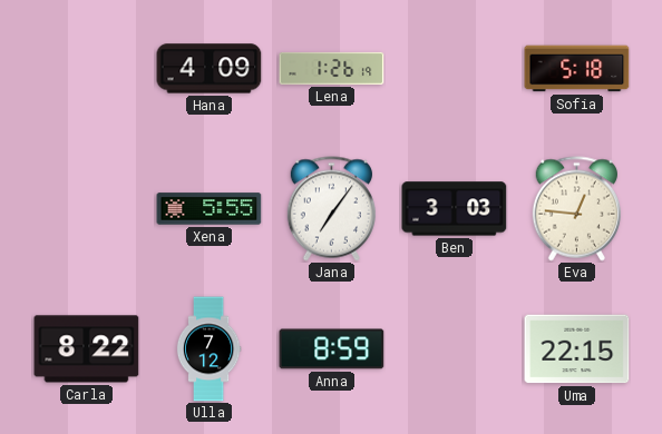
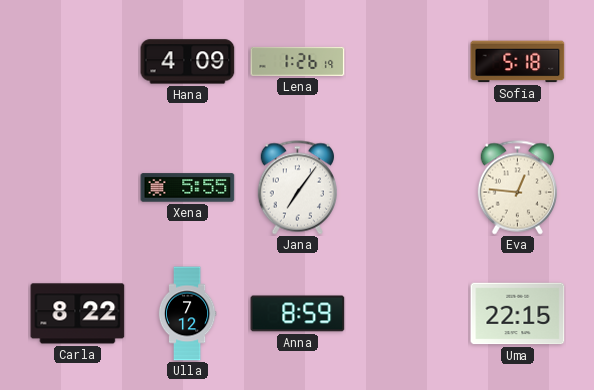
Ben: 3:03 -> none (455, 209)
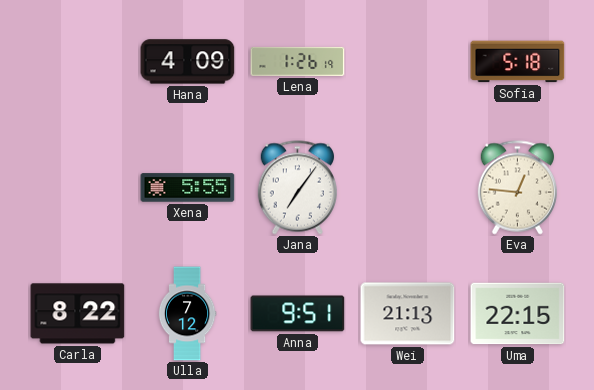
Anna: 8:59 -> 9:51 (298, 314)
Wei: none -> 21:13 (408, 314)
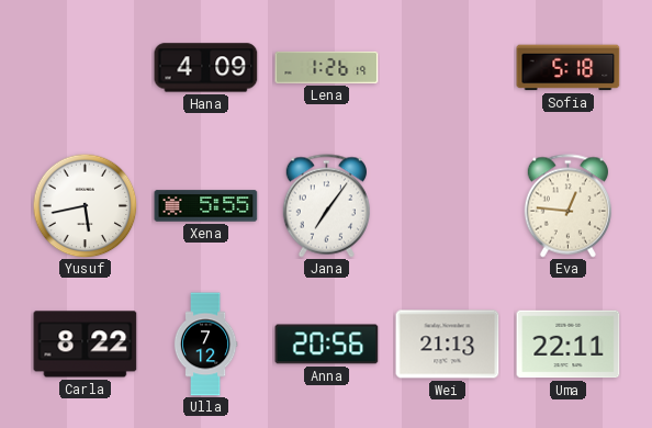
Yusuf: none -> 5:43 (85, 205)
Anna: 9:51 -> 20:56 (327, 345)
Uma: 22:15 -> 22:11 (569, 345)
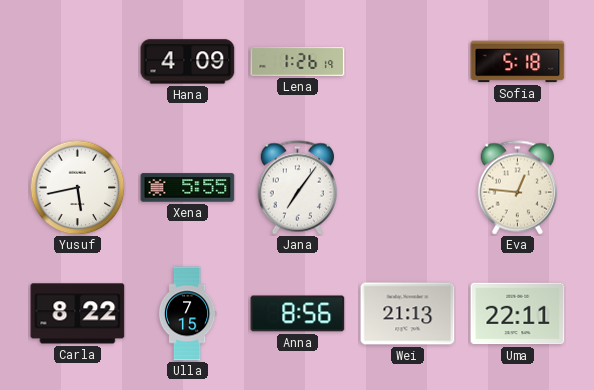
Ulla: 7:12 -> 7:15 (187, 314)
Anna: 20:56 -> 8:56 (298, 314)
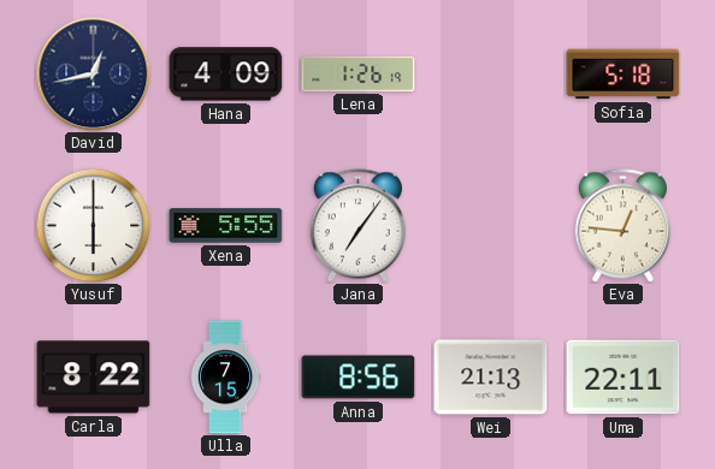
David: none -> 12:43 (93, 73)
Yusuf: 5:43 -> 6:00 (93, 225)
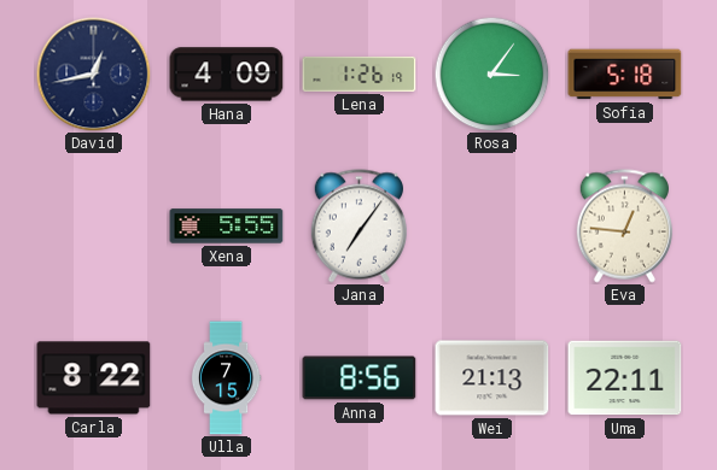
Rosa: none -> 3:06 (491, 74)
Yusuf: 6:00 -> none (93, 225)
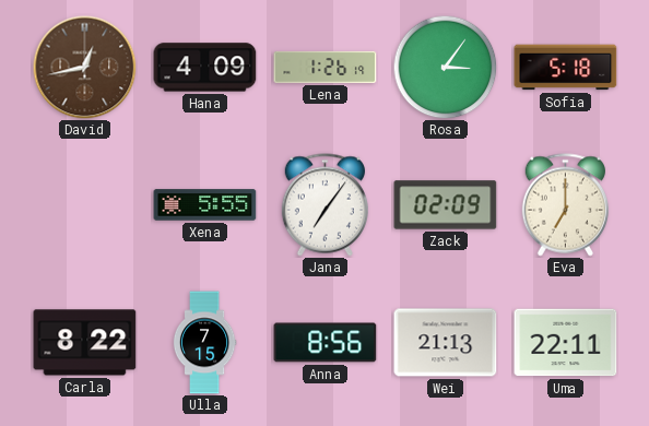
David dial: navy -> brown (84, 67)
Zack: none -> 02:09 (446, 205)
Eva: 12:46 -> 7:00 (565, 205)
